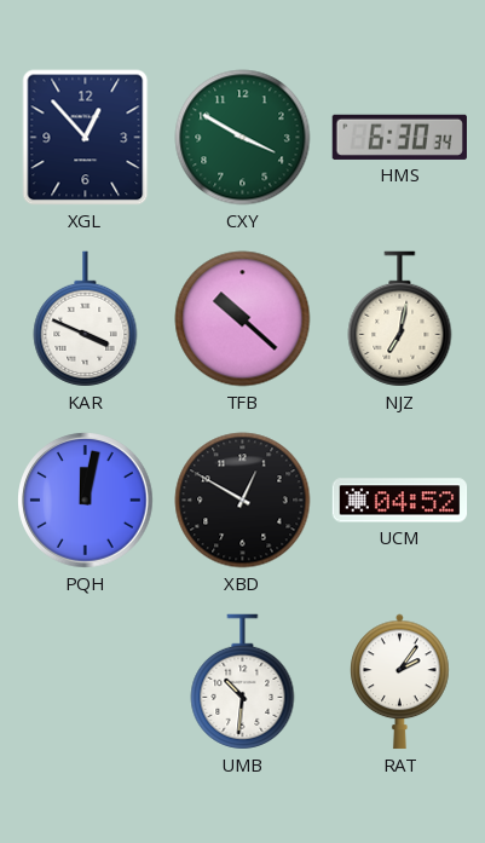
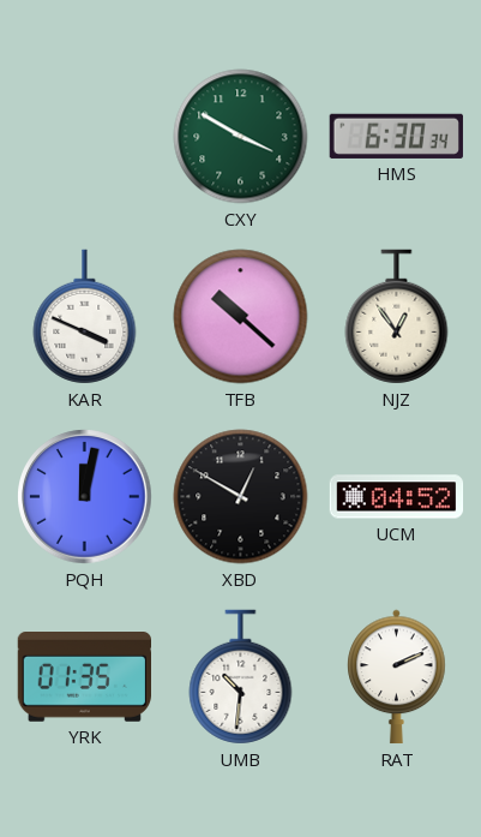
XGL: 12:53 -> none (86, 138)
NJZ: 7:02 -> 12:54 (397, 317)
YRK: none -> 01:35 (84, 677)
RAT: 2:06 -> 2:11 (397, 677)
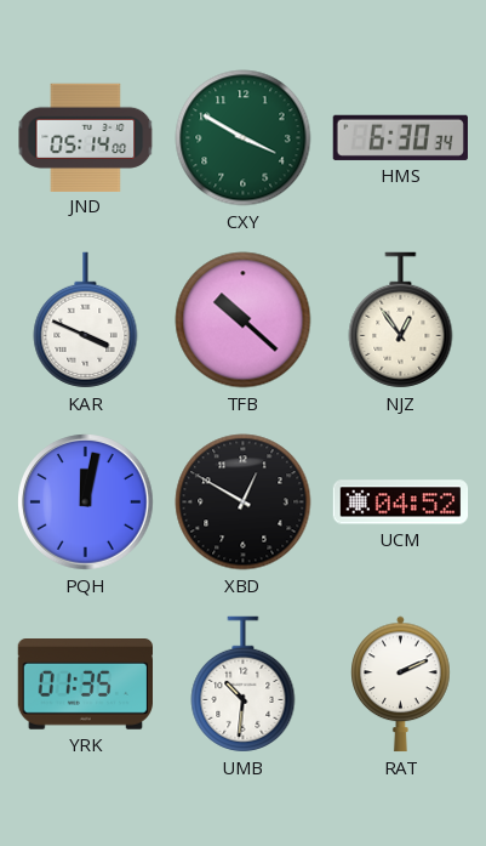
JND: none -> 05:14 (86, 137)
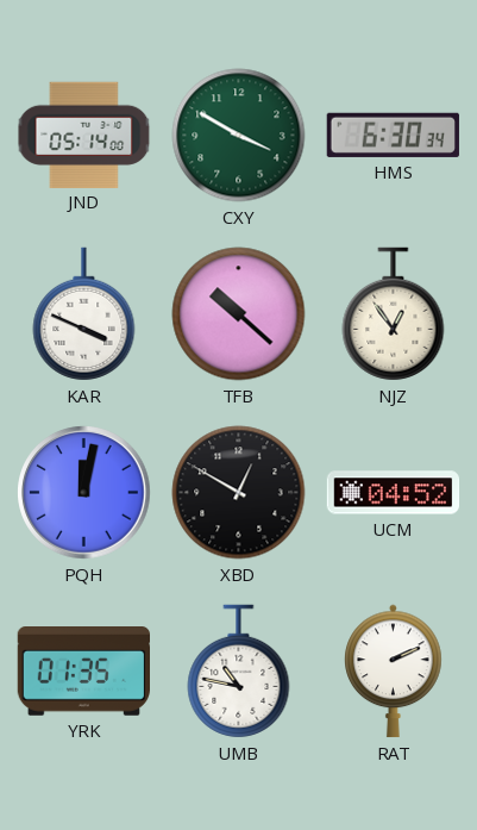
UMB: 10:31 -> 10:47 (239, 672)
